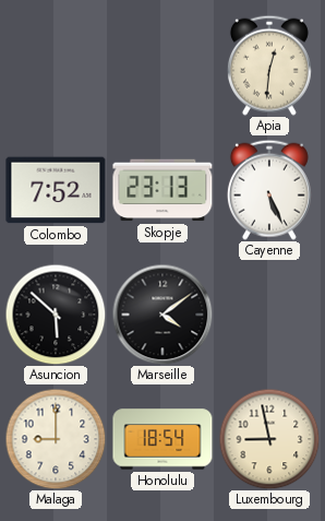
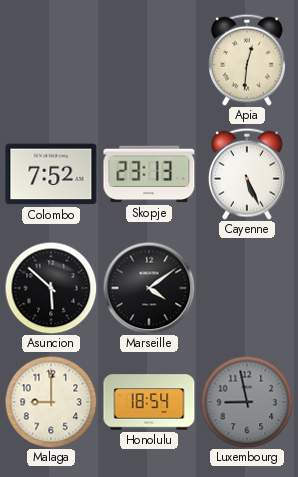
Luxembourg dial: cream -> grey (247, 402)
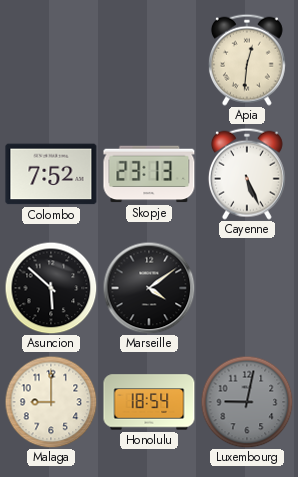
Luxembourg: 8:58 -> 9:02 (247, 402)
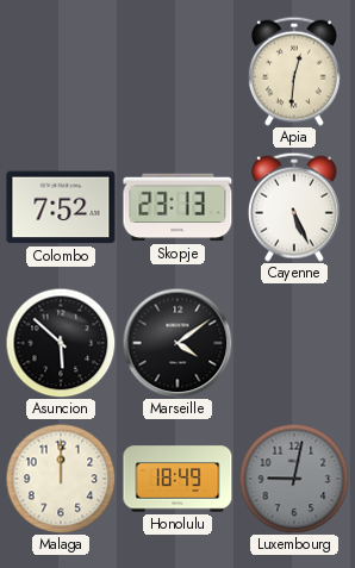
Malaga: 9:00 -> 12:00 (61, 479)
Honolulu: 18:54 -> 18:49 (177, 479)
